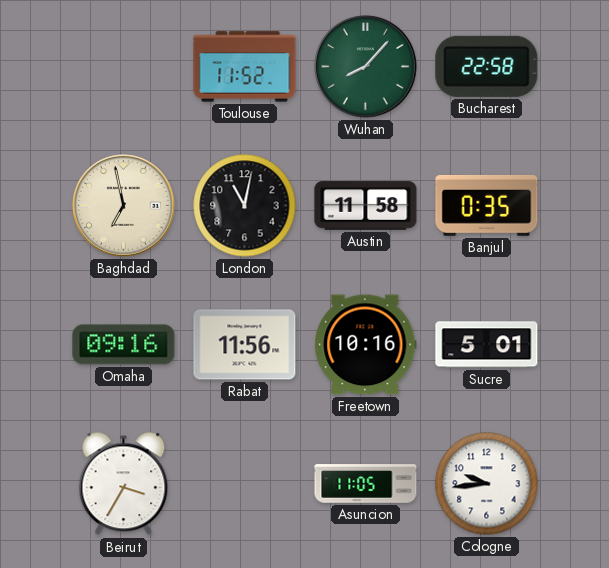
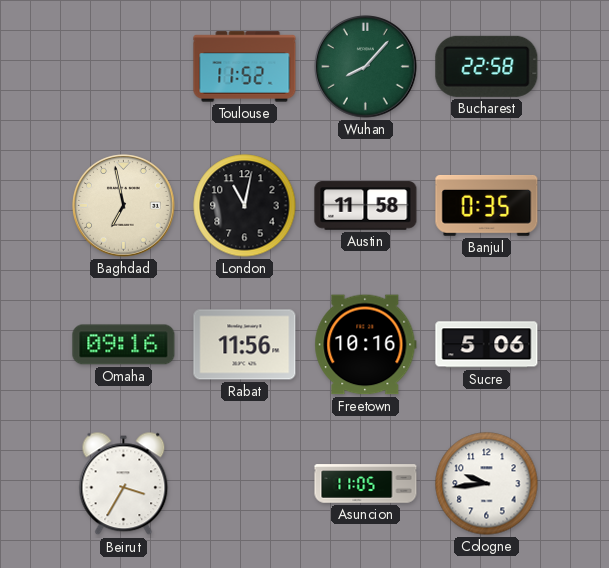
Sucre: 5:01 -> 5:06 (487, 345)
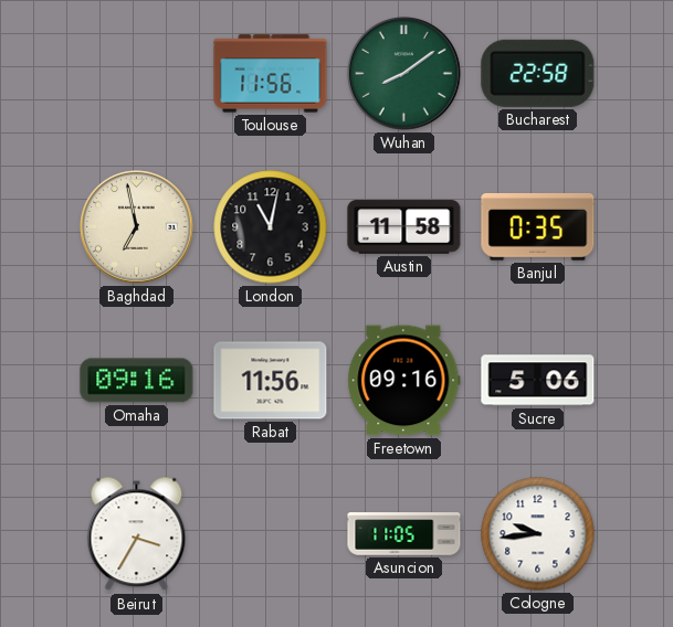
Toulouse: 11:52 -> 11:56 (271, 74)
Wuhan: 8:07 -> 8:09 (404, 74)
Freetown: 10:16 -> 09:16 (404, 381)
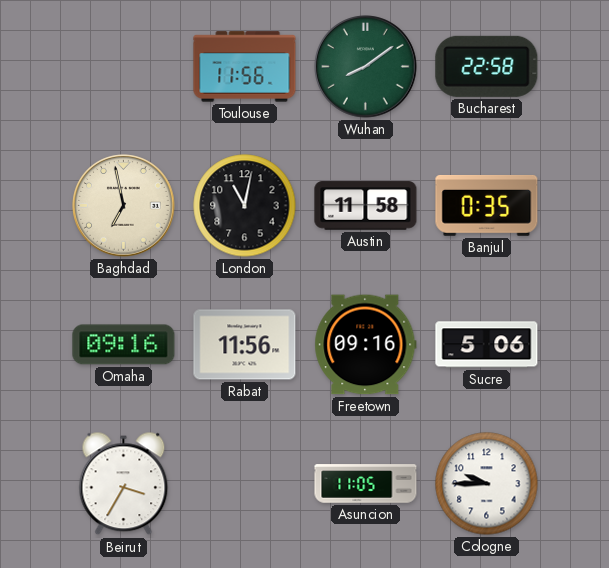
Cologne: 9:44 -> 9:45 (487, 484)
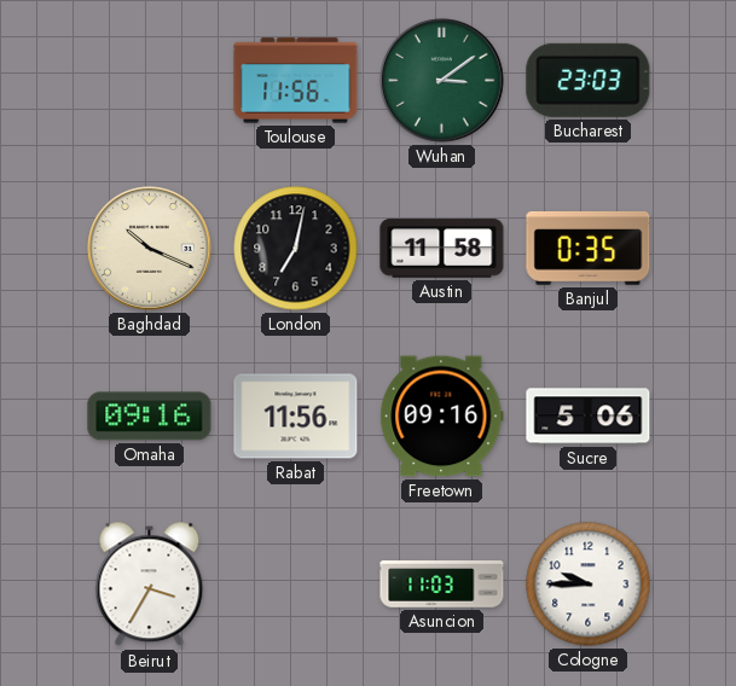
Wuhan: 8:09 -> 3:09 (442, 81)
Bucharest: 22:58 -> 23:03 (589, 80)
Baghdad: 6:58 -> 10:19 (150, 249)
London: 11:02 -> 7:02 (296, 249)
Asuncion: 11:05 -> 11:03 (442, 585)
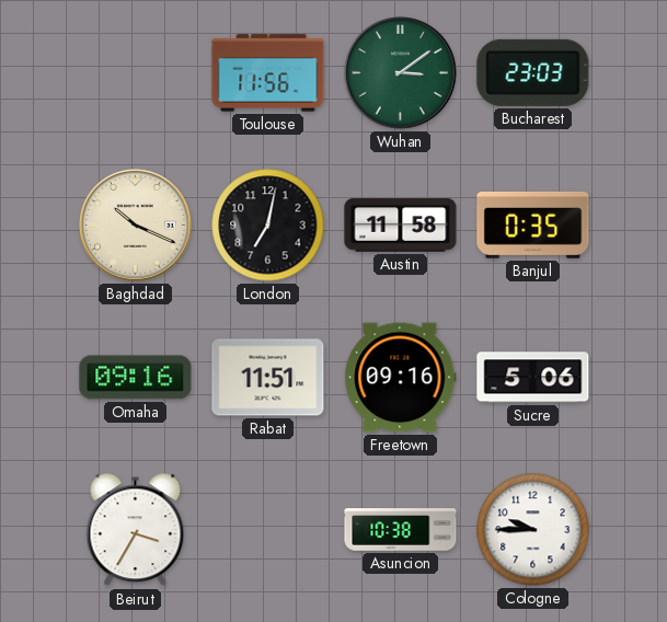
Rabat: 11:56 -> 11:51 (268, 378)
Asuncion: 11:03 -> 10:38 (401, 530)
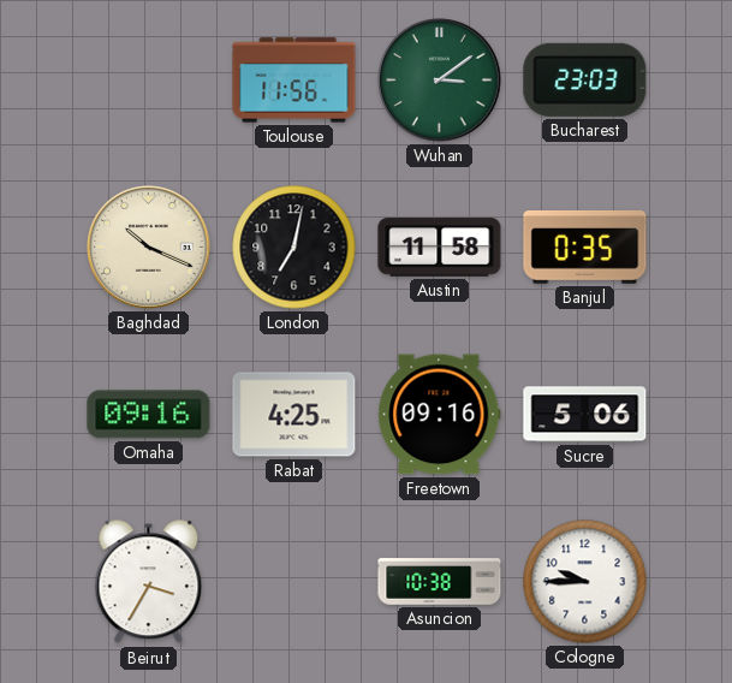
Rabat: 11:51 -> 4:25 (294, 415)
